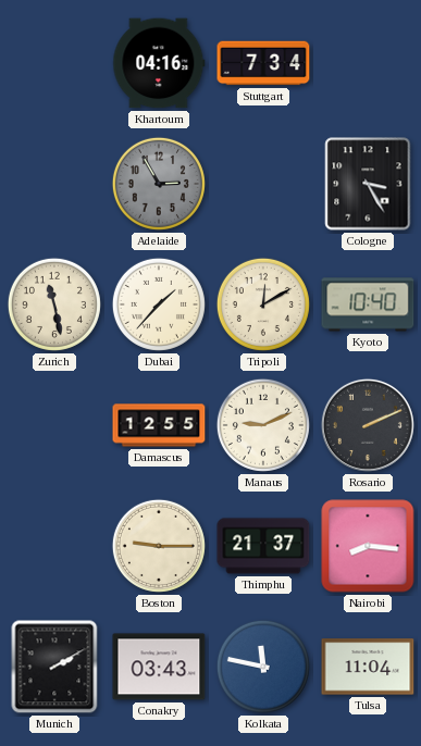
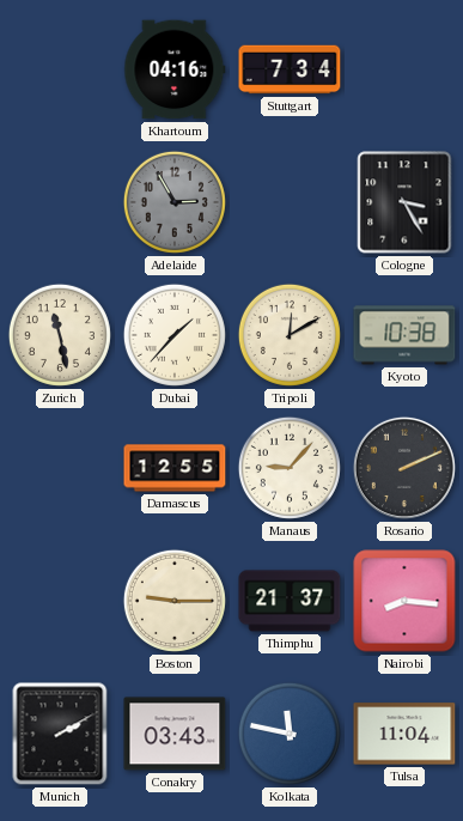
Kyoto: 10:40 -> 10:38 (404, 335)
Manaus: 9:11 -> 9:07 (290, 468)
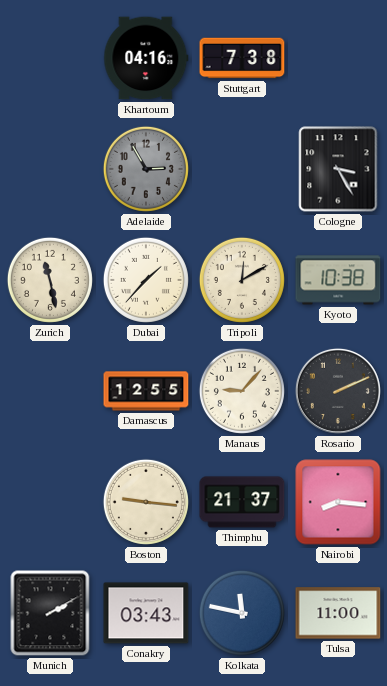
Stuttgart: 7:34 -> 7:38 (242, 58)
Boston: 9:15 -> 9:16 (146, 502)
Tulsa: 11:04 -> 11:00 (338, 613)
